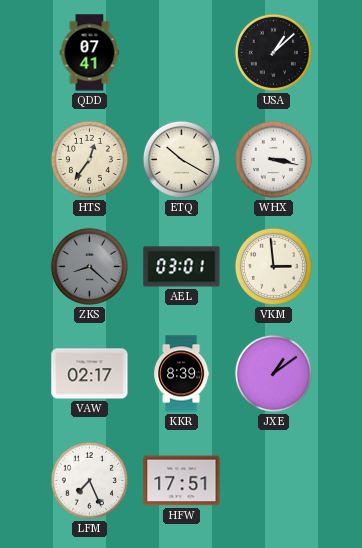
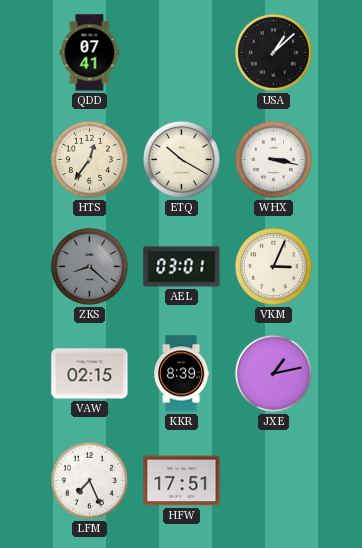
VKM: 2:59 -> 3:04 (273, 266)
VAW: 02:17 -> 02:15 (90, 374)
JXE: 1:09 -> 1:13 (273, 373)
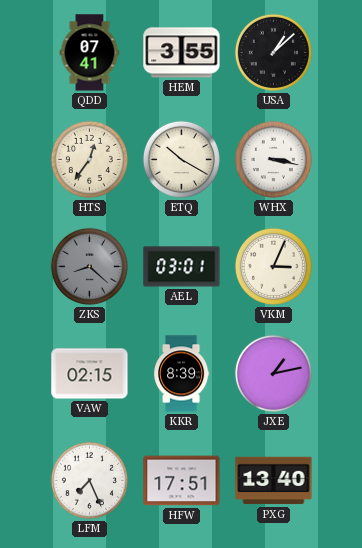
HEM: none -> 3:55 (182, 53)
PXG: none -> 13:40 (274, 481)
